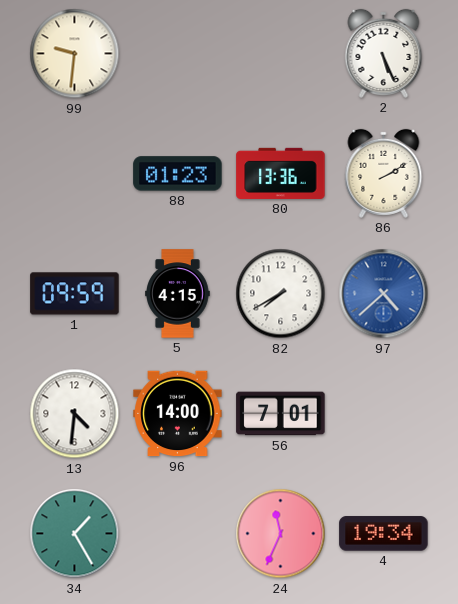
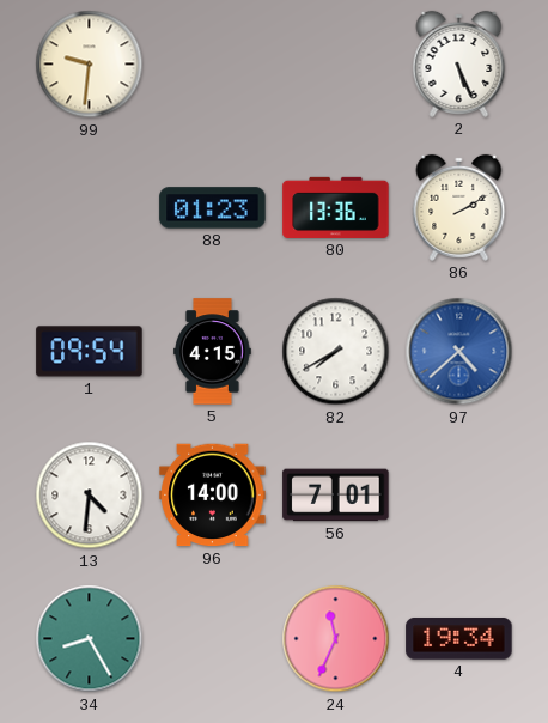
1: 09:59 -> 09:54 (90, 352)
34: 1:25 -> 8:25 (90, 639)
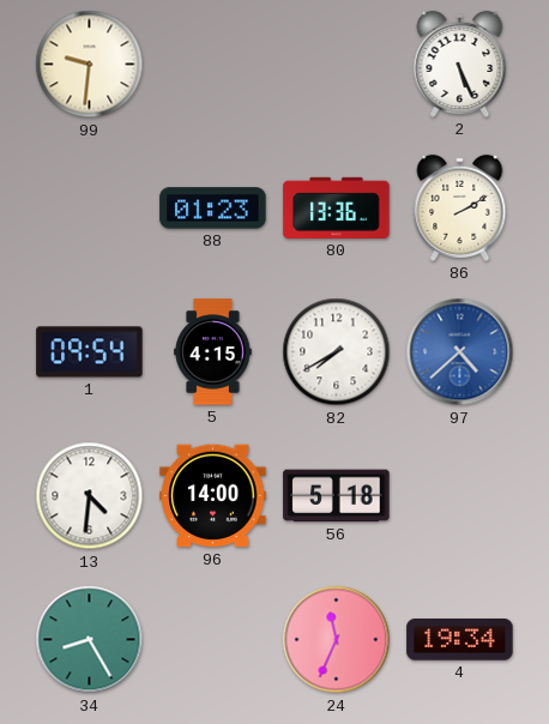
56: 7:01 -> 5:18 (337, 496)
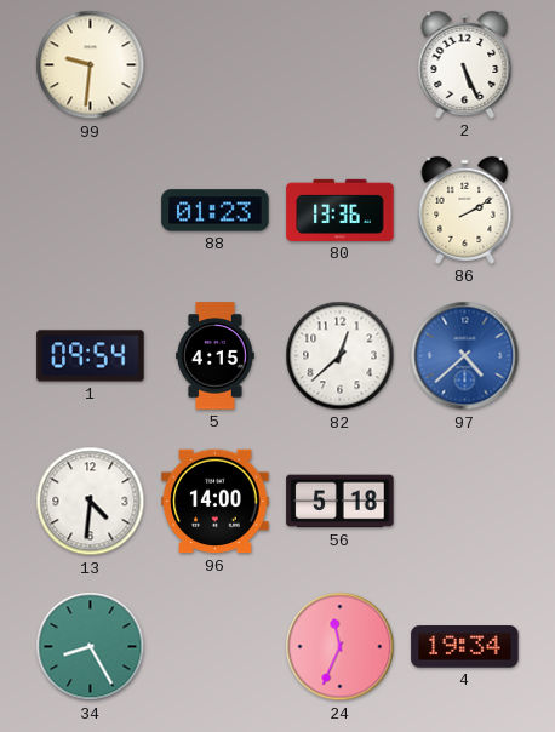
82: 7:40 -> 12:38 (341, 356)
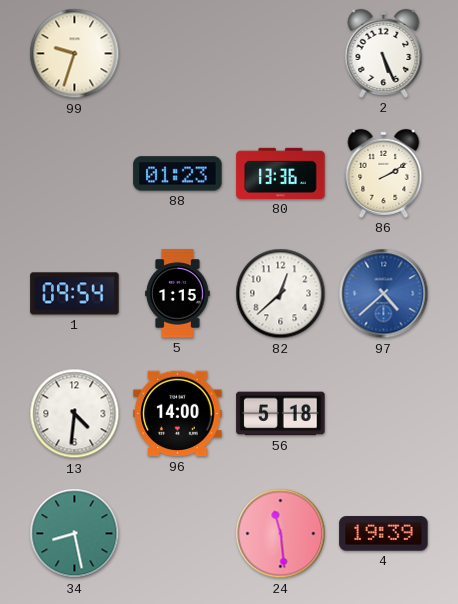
99: 9:31 -> 9:33 (75, 54)
5: 4:15 -> 1:15 (178, 294)
34: 8:25 -> 8:28 (75, 534)
24: 11:34 -> 11:29 (281, 534)
4: 19:34 -> 19:39 (384, 534)
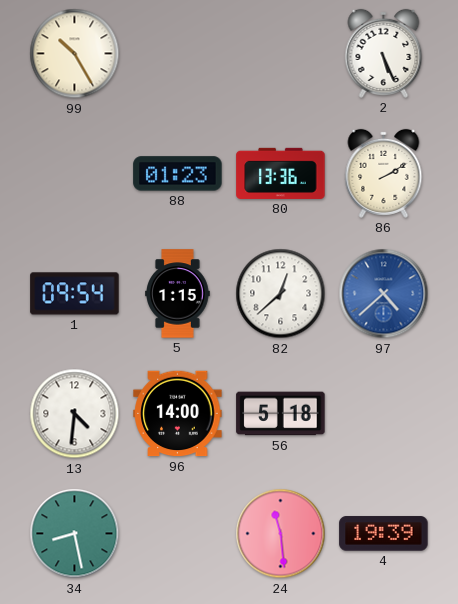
99: 9:33 -> 10:25 (75, 54)
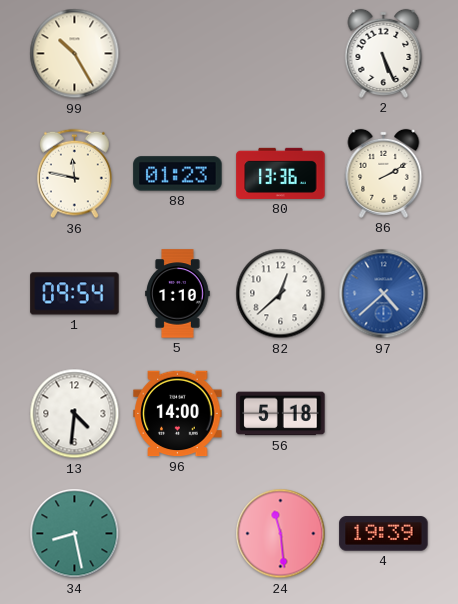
36: none -> 11:47 (74, 174)
5: 1:15 -> 1:10 (178, 294)
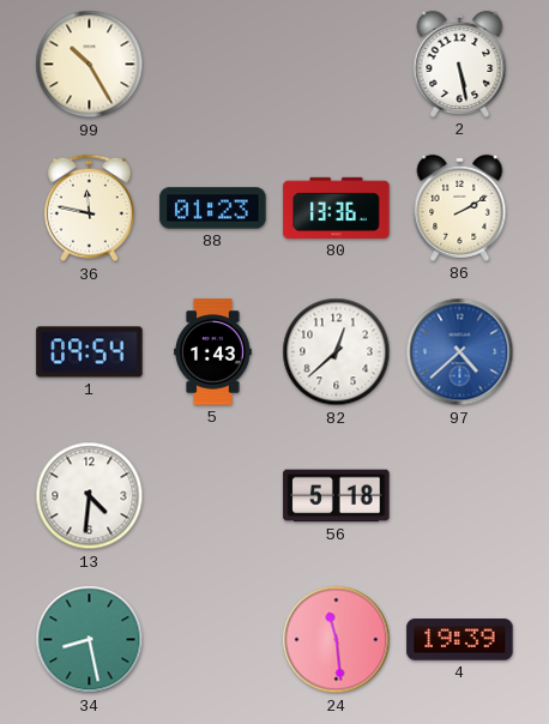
2: 5:26 -> 5:28 (460, 64)
5: 1:10 -> 1:43 (213, 352)
96: 14:00 -> none (178, 414)
